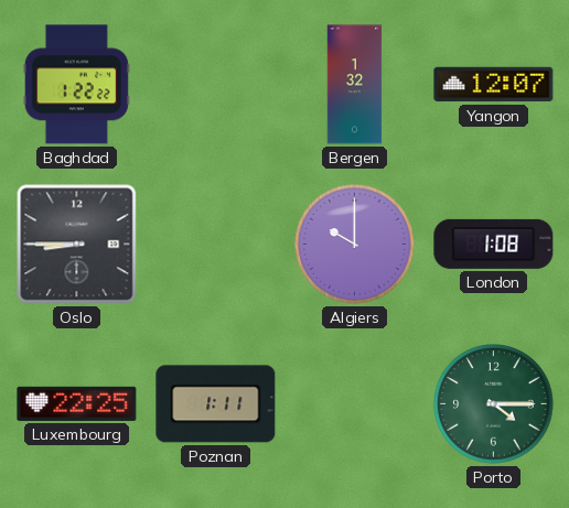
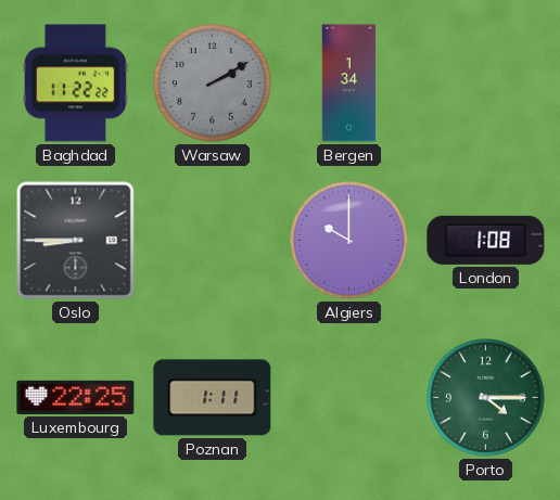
Baghdad: 1:22 -> 11:22 (75, 84)
Warsaw: none -> 2:10 (213, 84)
Bergen: 1:32 -> 1:34 (349, 84)
Yangon: 12:07 -> none (494, 85)
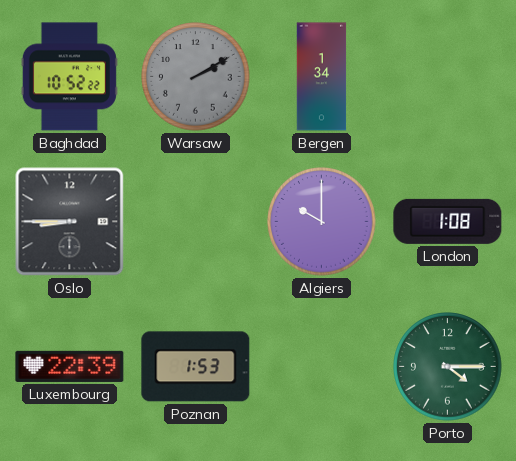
Baghdad: 11:22 -> 10:52 (69, 77)
Luxembourg: 22:25 -> 22:39 (70, 366)
Poznan: 1:11 -> 1:53 (196, 367)
